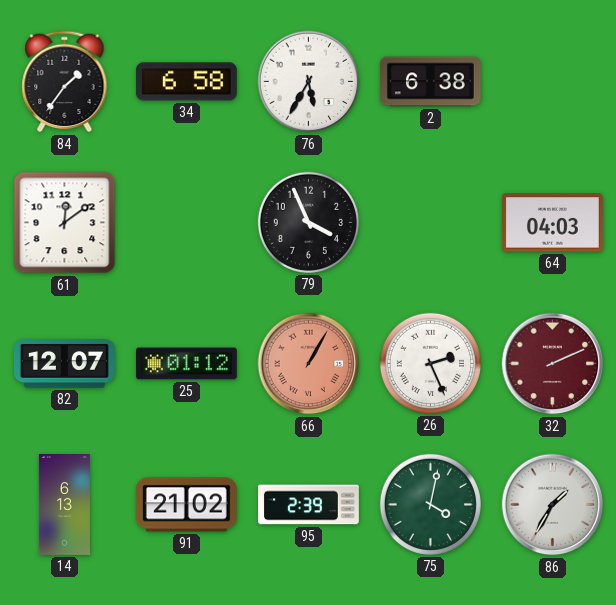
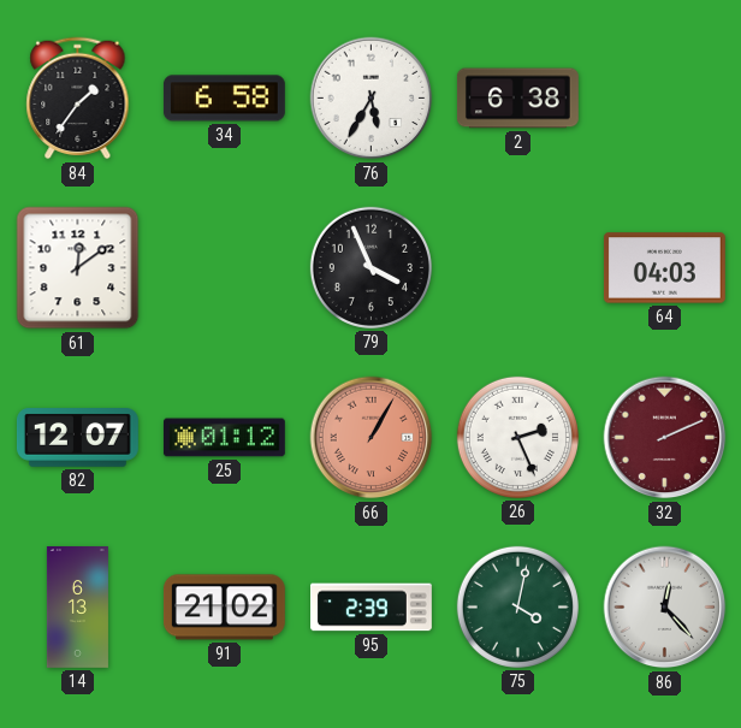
86: 1:35 -> 12:23 (665, 608)
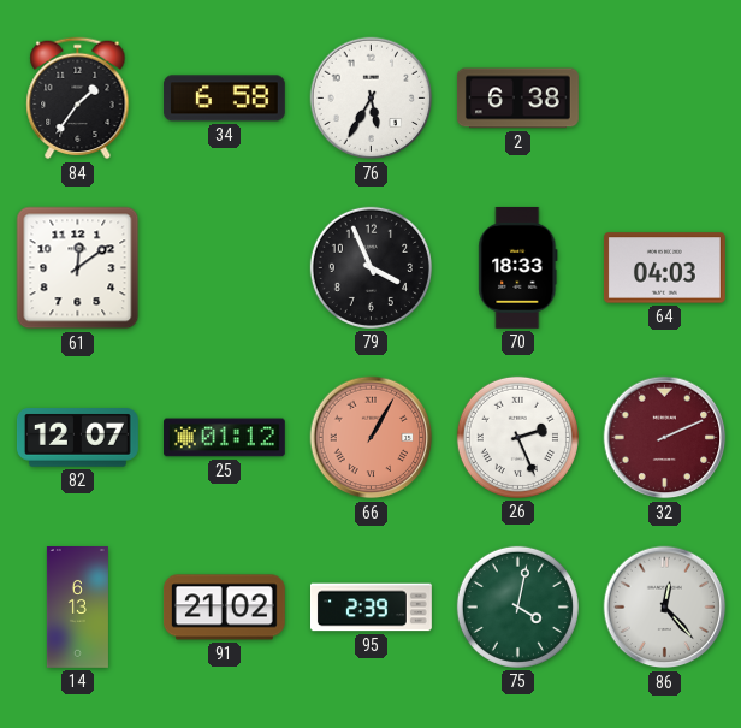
70: none -> 18:33 (518, 267)
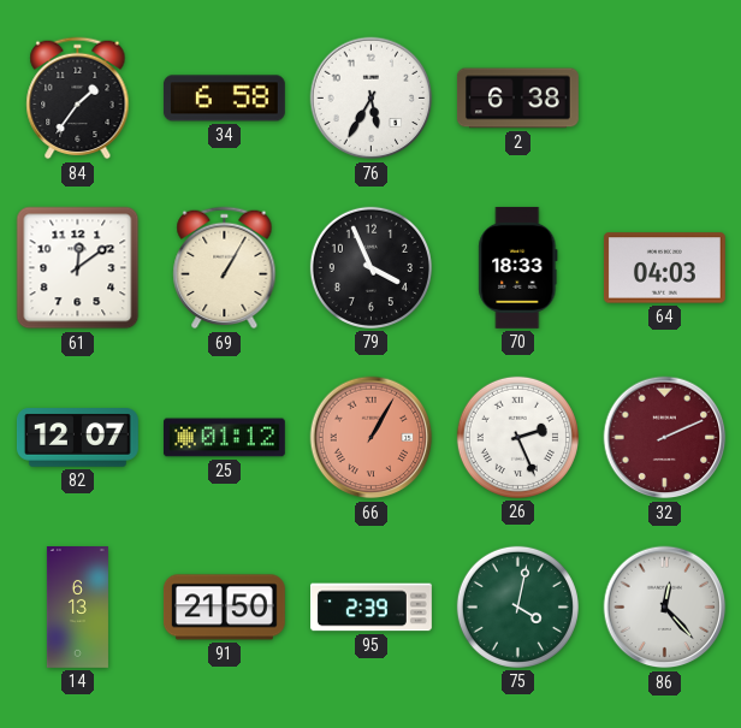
69: none -> 1:05 (225, 268)
91: 21:02 -> 21:50 (224, 608)
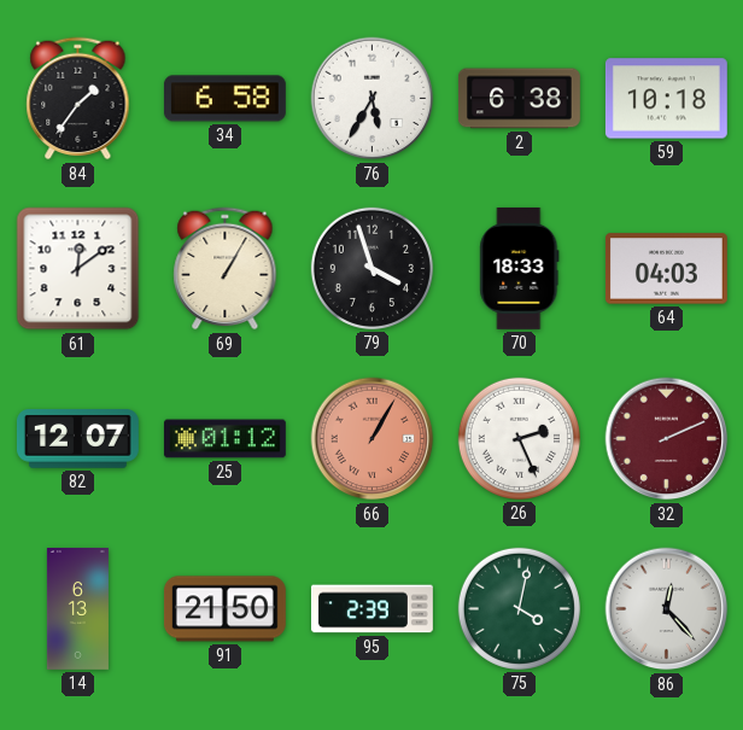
59: none -> 10:18 (666, 99)
79: 3:56 -> 3:57 (371, 268)
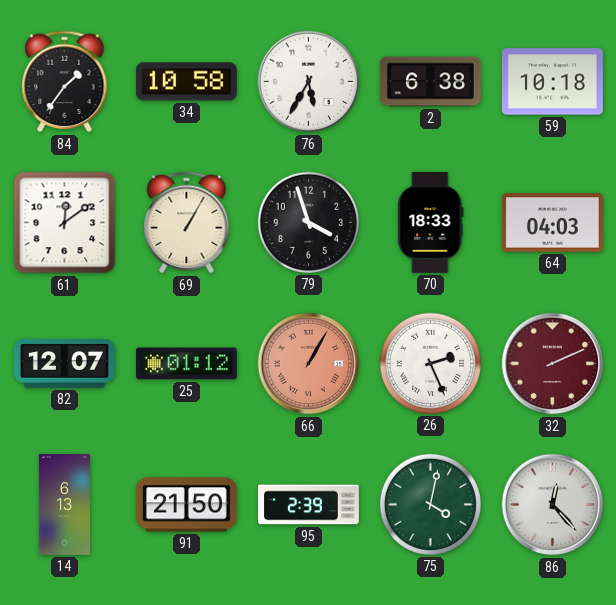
34: 6:58 -> 10:58 (186, 82)
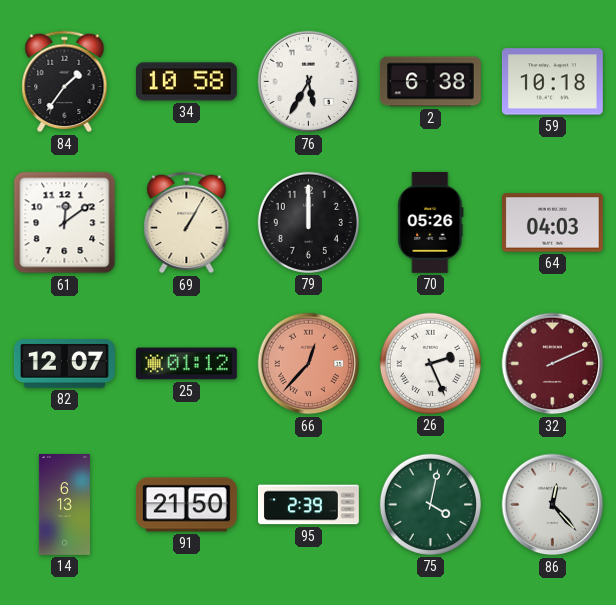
79: 3:57 -> 12:00 (308, 222)
70: 18:33 -> 05:26 (431, 222)
66: 1:05 -> 12:37 (309, 364)
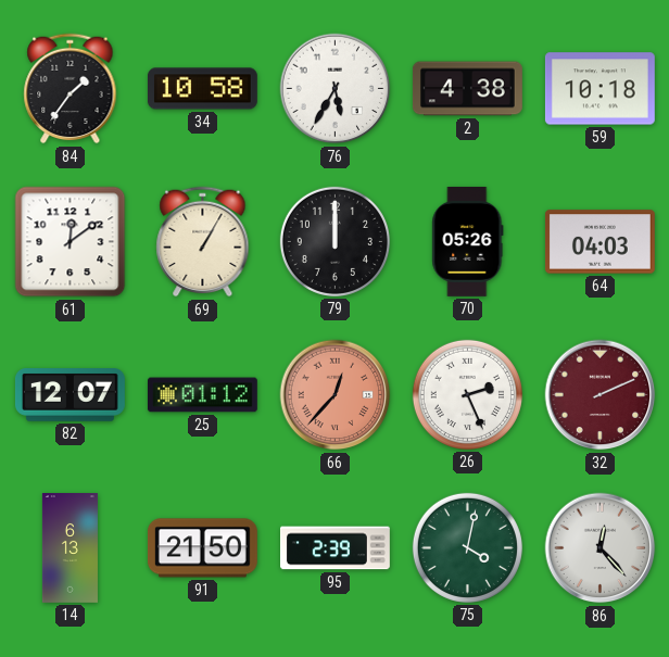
2: 6:38 -> 4:38 (467, 89)
